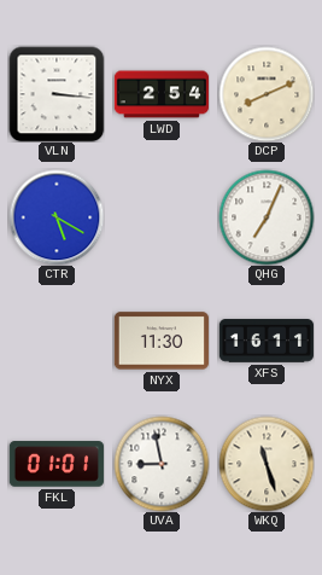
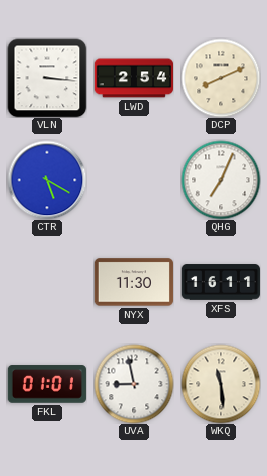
WKQ: 11:27 -> 11:29 (221, 384)
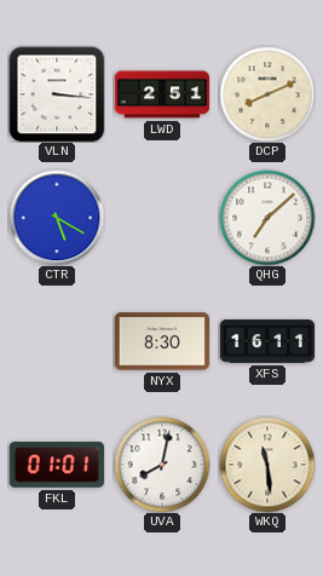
LWD: 2:54 -> 2:51 (161, 94)
QHG: 7:04 -> 7:08 (267, 218)
NYX: 11:30 -> 8:30 (162, 341)
UVA: 8:58 -> 8:02 (162, 465)
